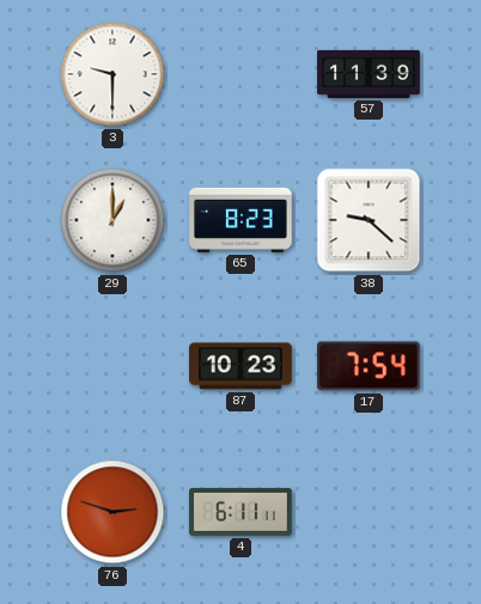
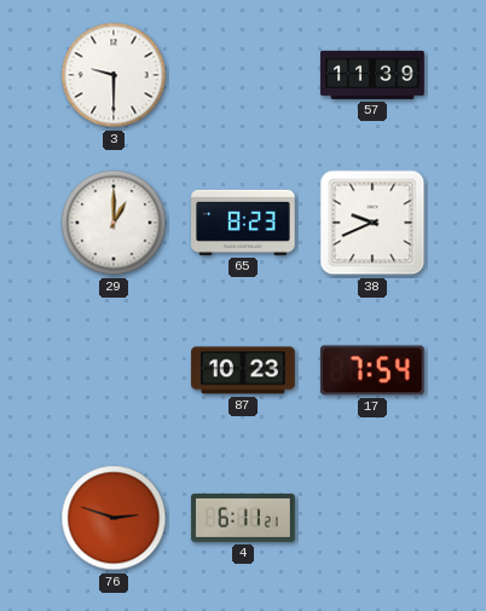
38: 9:22 -> 9:41 (372, 223)
4: 6:11:11 -> 6:11:21 (243, 518)
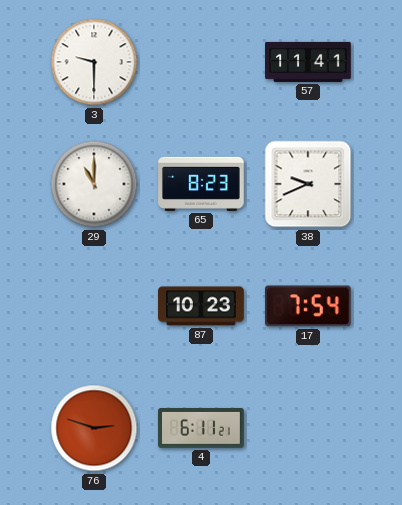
57: 11:39 -> 11:41 (308, 62)
29: 1:00 -> 11:00 (94, 184)
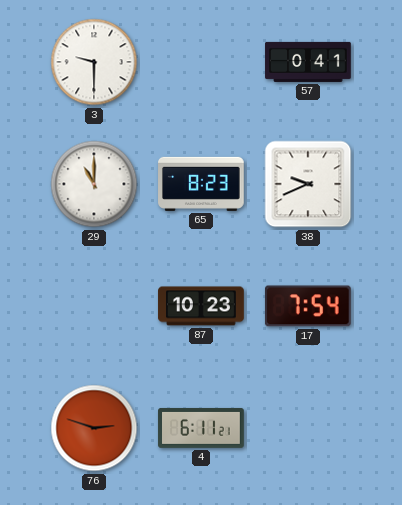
57: 11:41 -> 0:41 (308, 62)
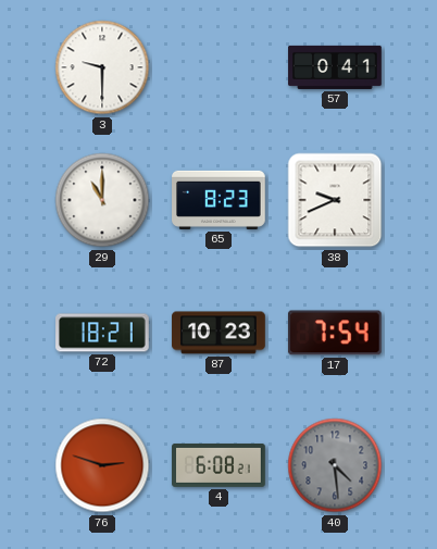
72: none -> 18:21 (102, 333)
4: 6:11 -> 6:08 (218, 465)
40: none -> 4:29 (335, 465)
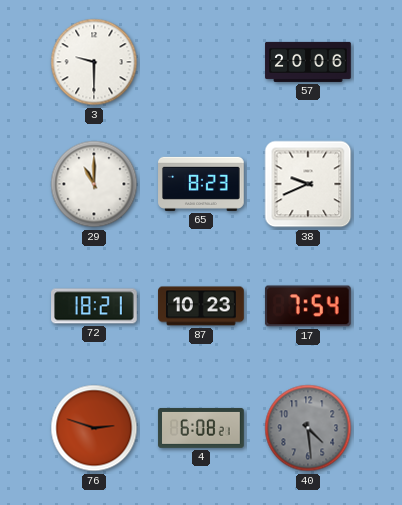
57: 0:41 -> 20:06 (308, 62)
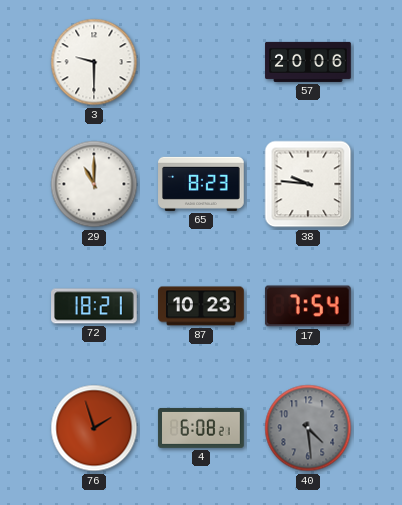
38: 9:41 -> 9:46 (308, 184)
76: 2:48 -> 1:57 (94, 428)
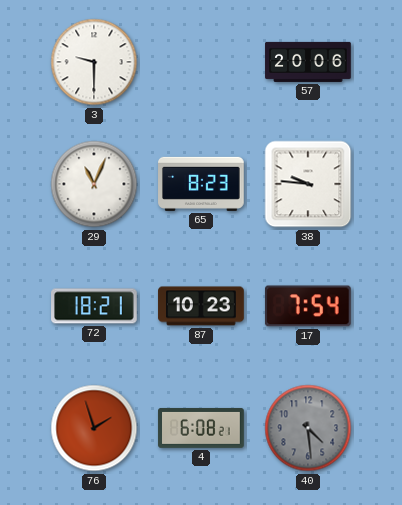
29: 11:00 -> 11:04 (94, 184)
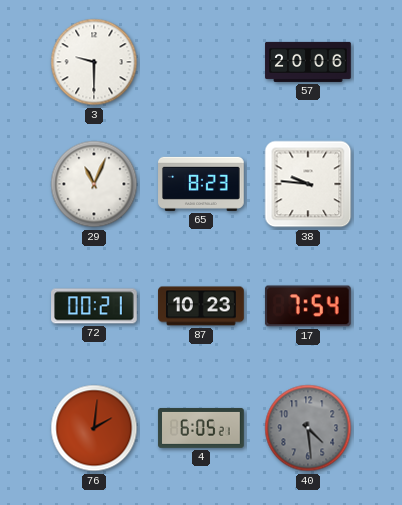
72: 18:21 -> 00:21 (94, 306)
76: 1:57 -> 2:01 (94, 428)
4: 6:08 -> 6:05 (201, 428)
